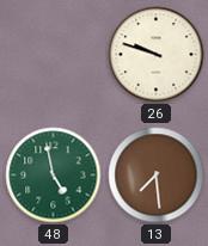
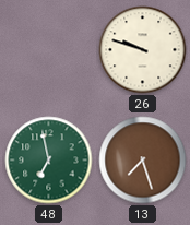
48: 4:58 -> 6:58 (49, 161)
13: 7:29 -> 7:27 (143, 161)
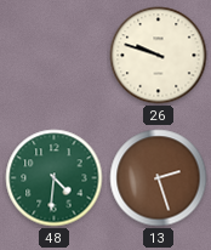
48: 6:58 -> 4:31 (55, 178)
13: 7:27 -> 2:27 (159, 178)
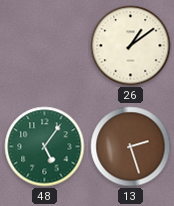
26: 9:48 -> 1:09 (131, 46)
48: 4:31 -> 5:06 (45, 147)
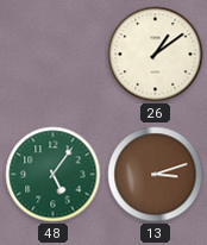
13: 2:27 -> 3:12 (156, 175)
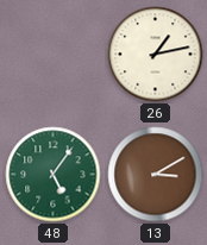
26: 1:09 -> 1:13 (156, 55)
13: 3:12 -> 3:10 (156, 175)
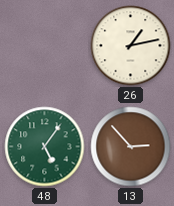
13: 3:10 -> 2:53 (131, 147)
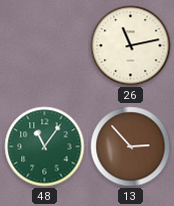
26: 1:13 -> 11:13 (131, 46)
48: 5:06 -> 11:06 (45, 147)
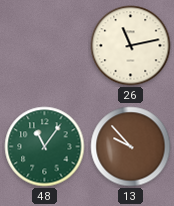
13: 2:53 -> 9:53 (131, 147)
